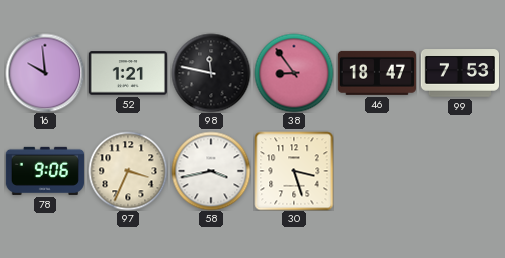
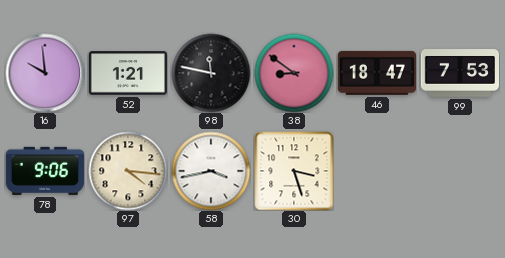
38: 8:54 -> 8:51 (294, 73)
97: 3:34 -> 4:16 (128, 171)
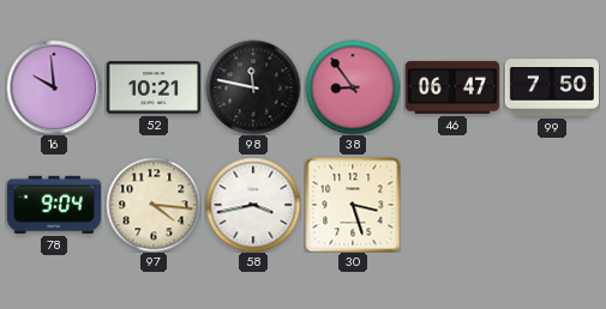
52: 1:21 -> 10:21 (154, 87)
38: 8:51 -> 8:54 (353, 87)
46: 18:47 -> 06:47 (452, 87)
99: 7:53 -> 7:50 (551, 87)
78: 9:06 -> 9:04 (54, 205)
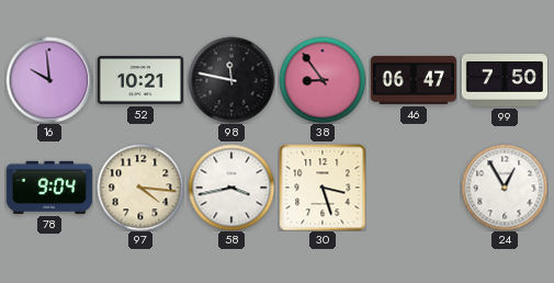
24: none -> 12:55 (505, 188)
